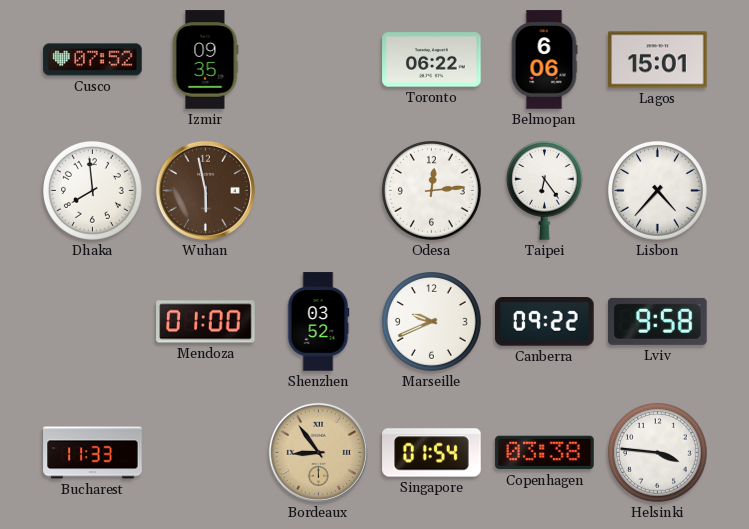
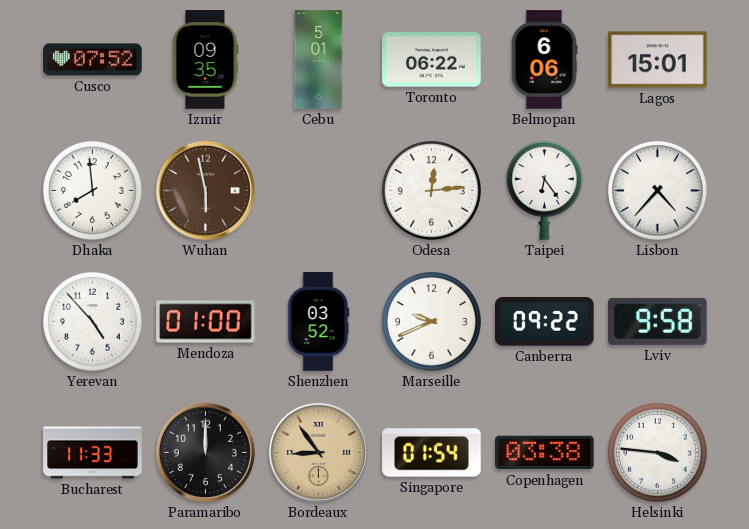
Cebu: none -> 5:01 (319, 60)
Yerevan: none -> 4:53 (93, 322)
Paramaribo: none -> 12:00 (205, 452)
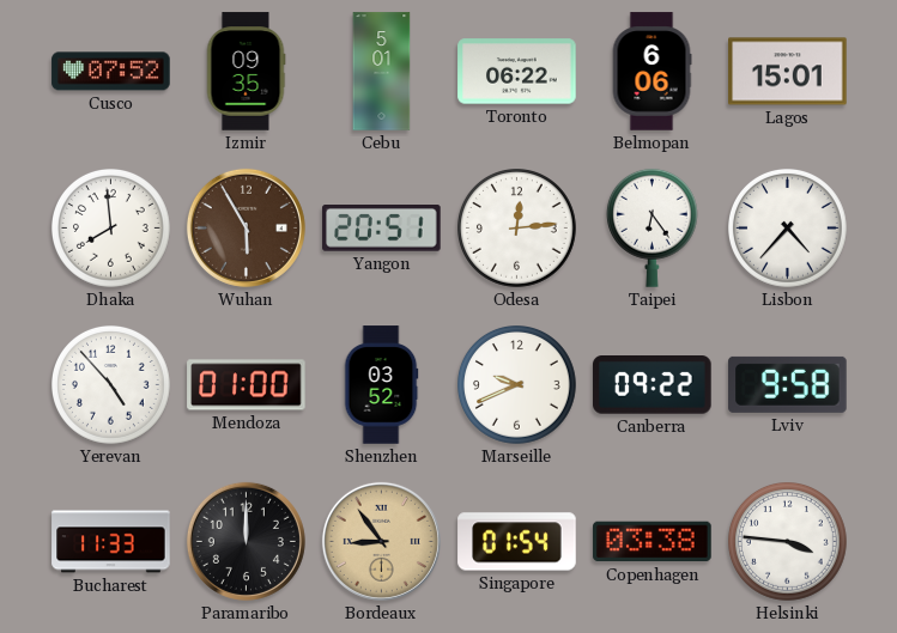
Wuhan: 5:58 -> 5:55 (246, 227)
Yangon: none -> 20:51 (382, 229)
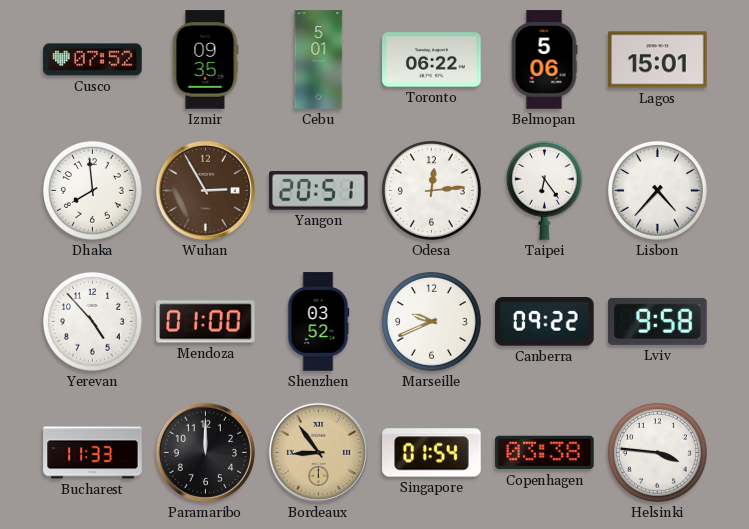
Belmopan: 6:06 -> 5:06 (544, 60)
Wuhan: 5:55 -> 2:55 (205, 190)
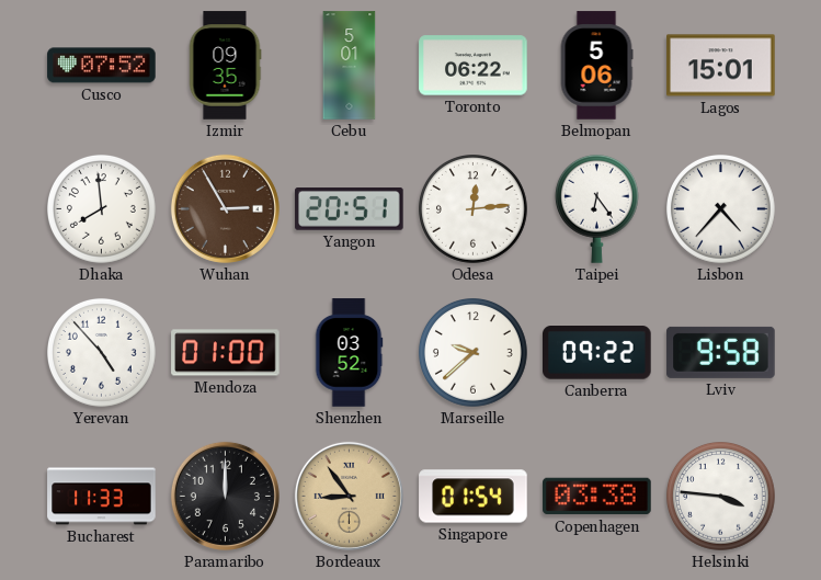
Marseille: 9:41 -> 9:38 (474, 353)
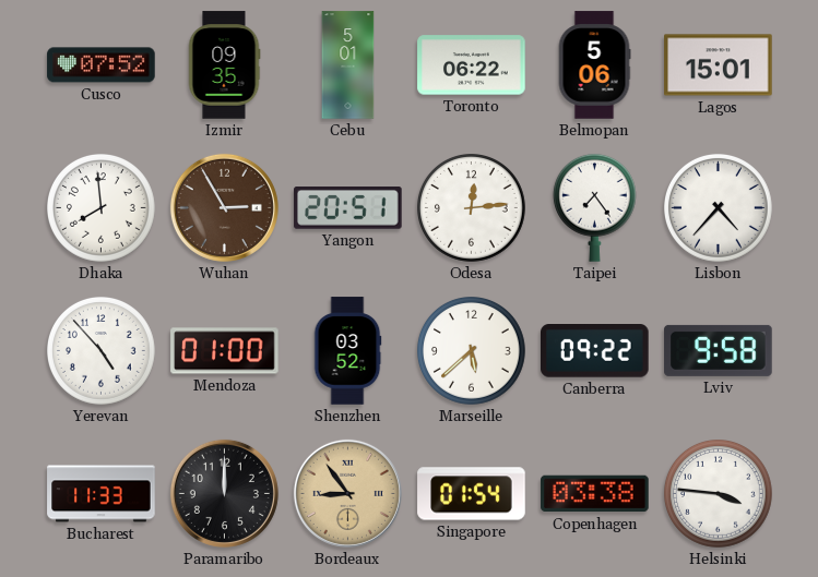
Taipei: 6:24 -> 7:24 (594, 207)
Marseille: 9:38 -> 5:38 (472, 351)
